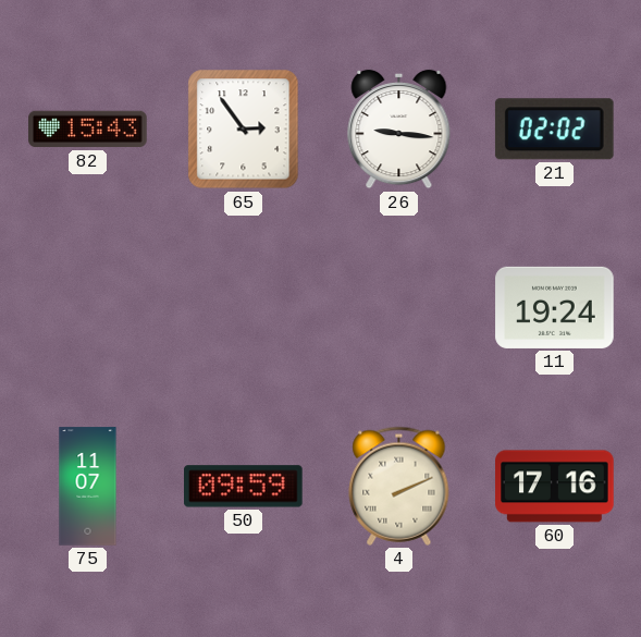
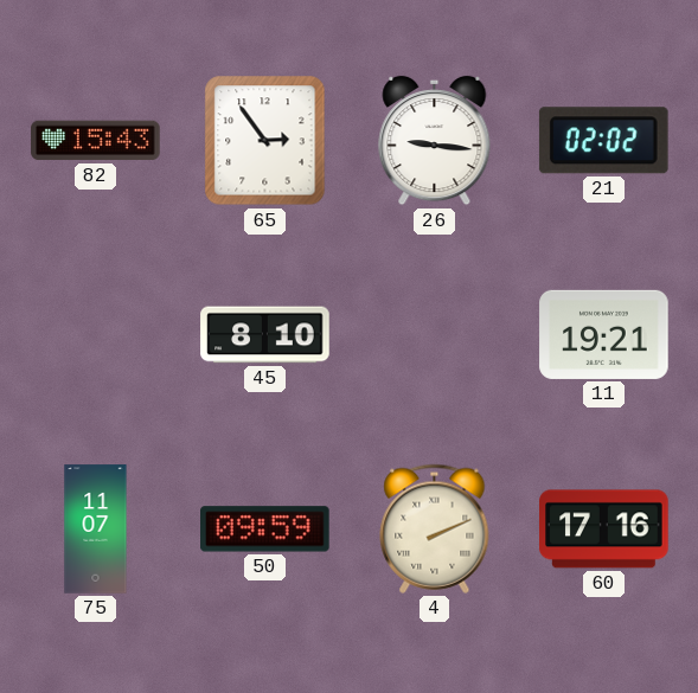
45: none -> 8:10 (265, 335)
11: 19:24 -> 19:21 (604, 334)
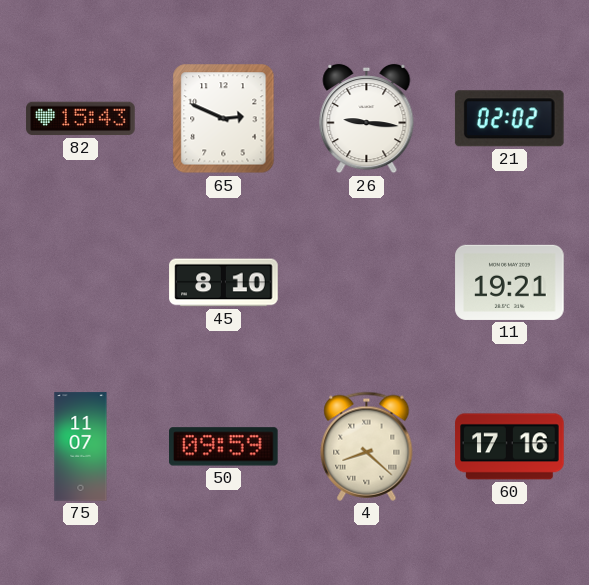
65: 2:54 -> 2:49 (224, 119)
4: 2:11 -> 8:22 (367, 446)
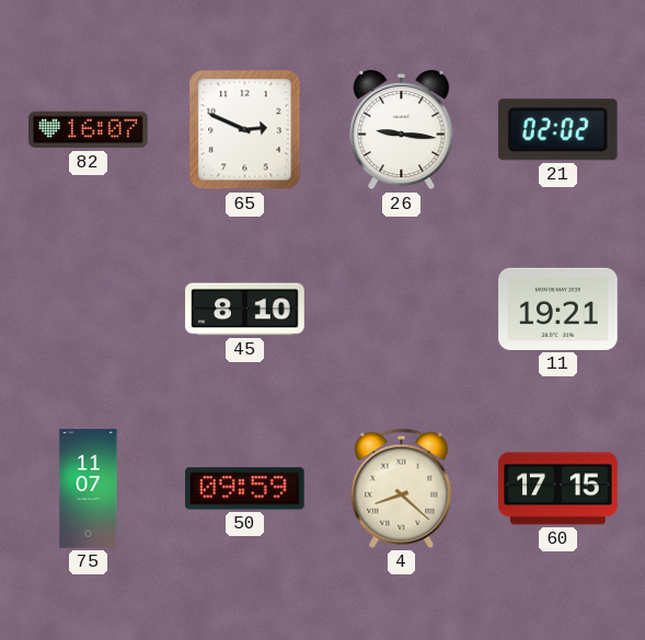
82: 15:43 -> 16:07 (89, 130)
60: 17:16 -> 17:15 (558, 489)
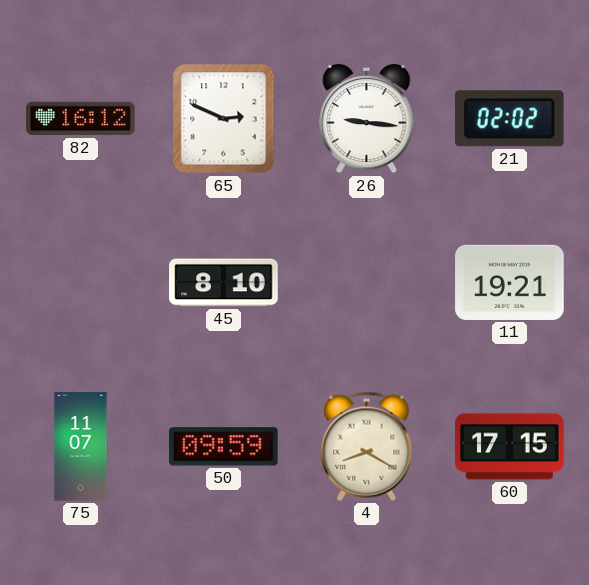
82: 16:07 -> 16:12 (81, 119)
4: 8:22 -> 8:20 (367, 446)
